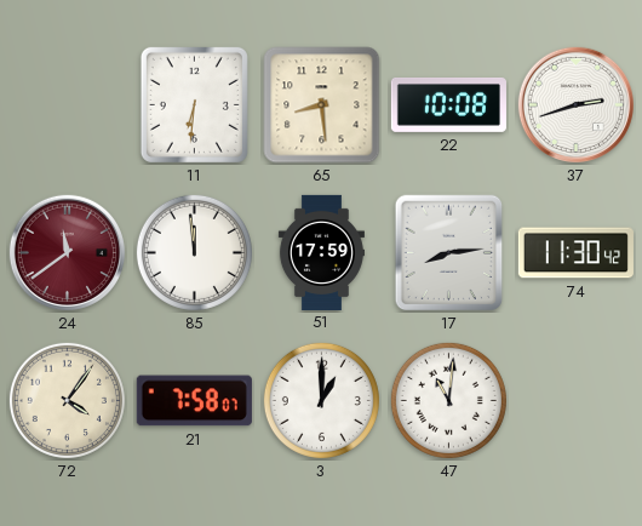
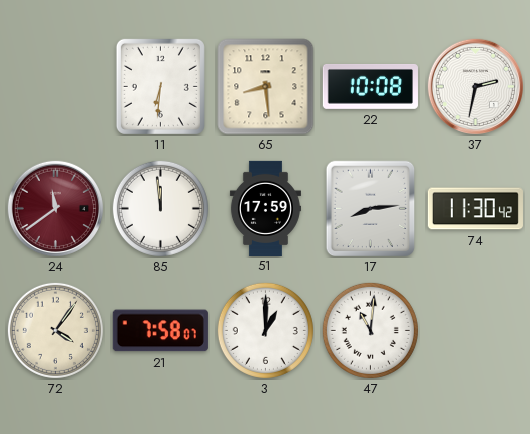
37: 2:42 -> 2:32 (475, 86)
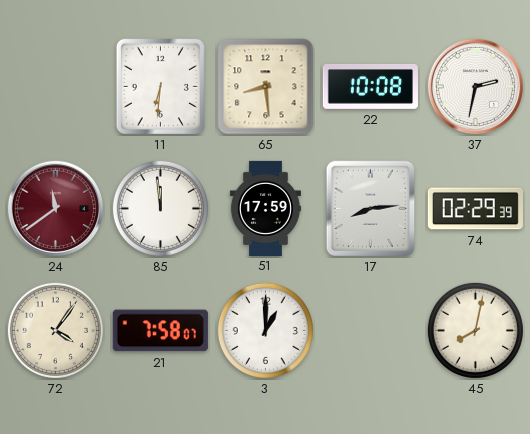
74: 11:30 -> 02:29 (475, 209)
47: 11:01 -> none (370, 330)
45: none -> 8:02 (475, 330)
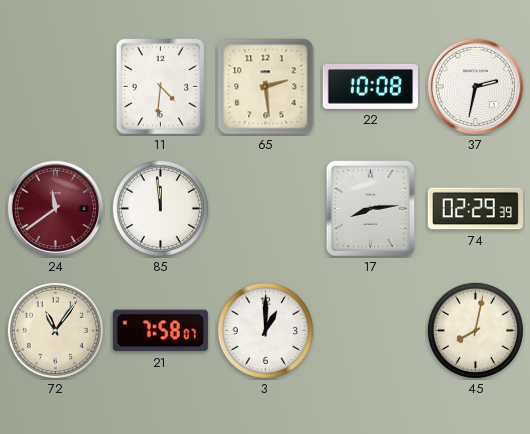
11: 6:31 -> 4:31 (160, 86)
65: 8:29 -> 2:29 (266, 87)
51: 17:59 -> none (265, 208)
72: 4:06 -> 11:06 (55, 330)
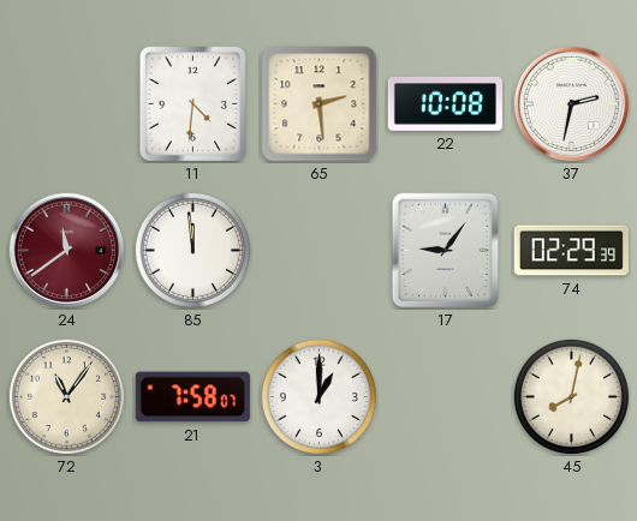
17: 8:14 -> 9:06 (446, 251)
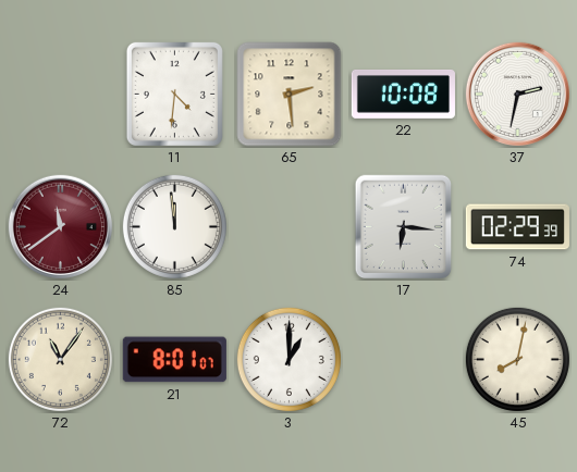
17: 9:06 -> 6:16 (404, 227)
21: 7:58 -> 8:01 (174, 360)
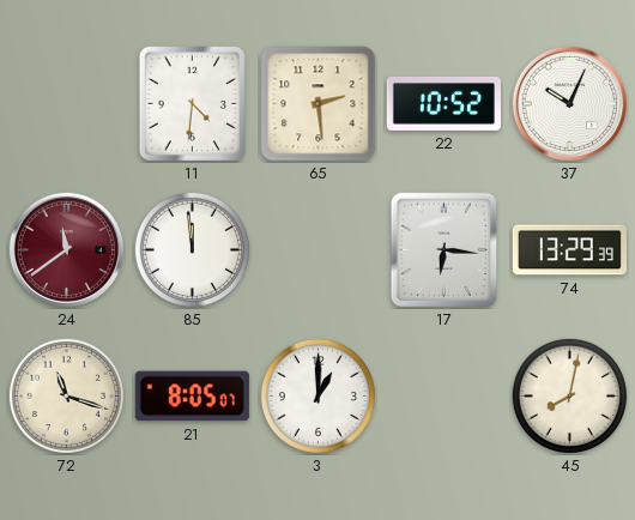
22: 10:08 -> 10:52 (443, 103)
37: 2:32 -> 10:04 (569, 103)
74: 02:29 -> 13:29 (569, 250)
72: 11:06 -> 11:18 (66, 395)
21: 8:01 -> 8:05 (192, 397)
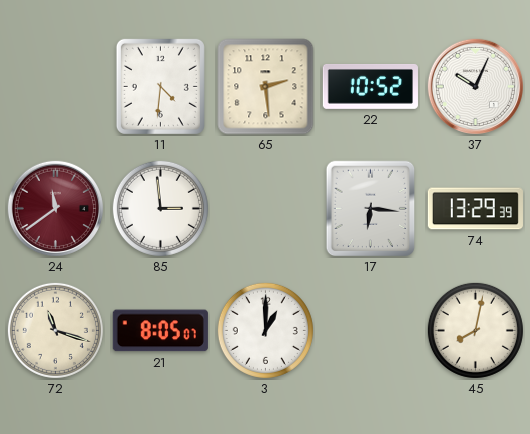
85: 11:59 -> 2:59 (160, 208)
